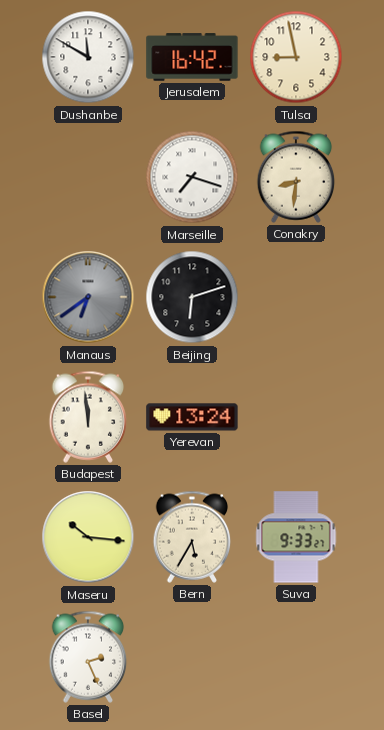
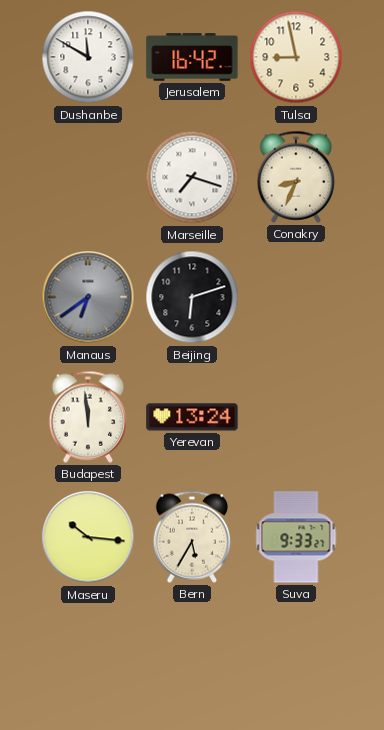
Conakry: 8:31 -> 8:34 (296, 177)
Basel: 2:26 -> none (88, 657)
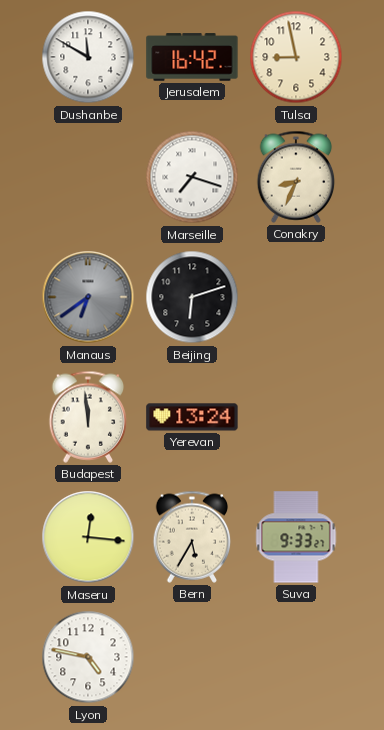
Maseru: 10:16 -> 12:16 (88, 537)
Lyon: none -> 4:47 (88, 657)
